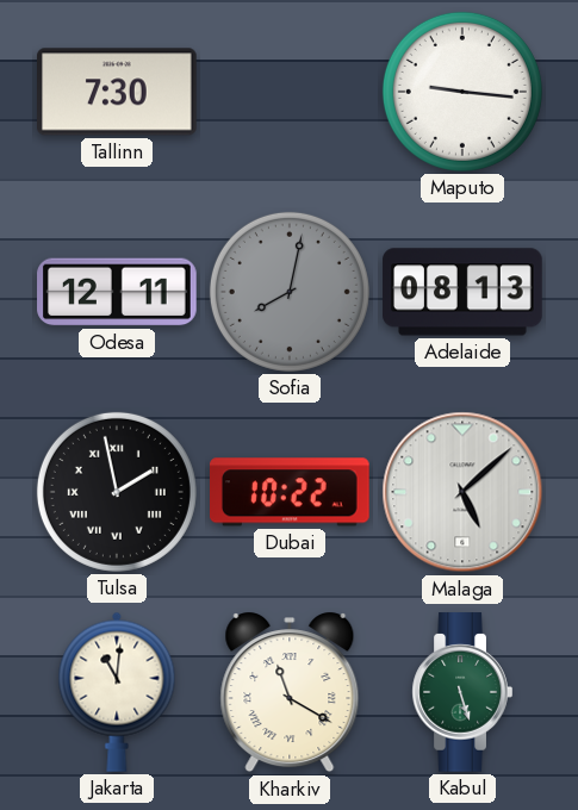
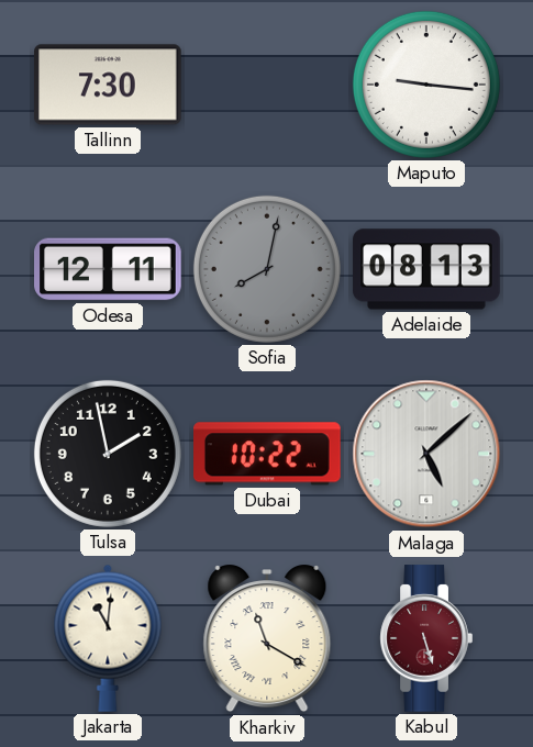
Tulsa numerals: Roman -> Arabic (108, 454)
Kabul dial: green -> burgundy (426, 638)
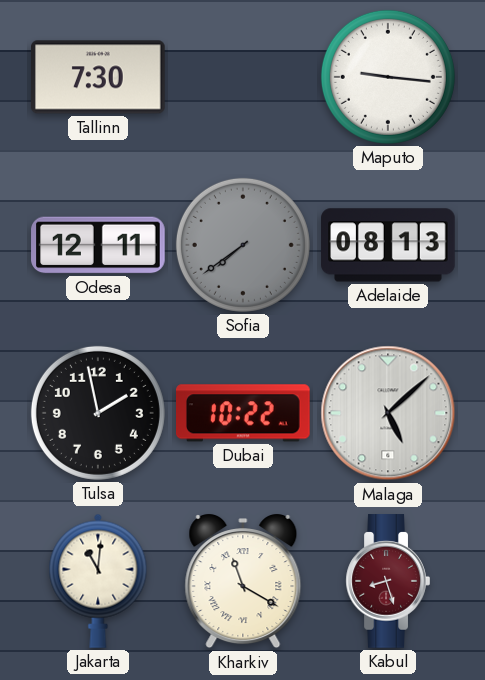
Sofia: 8:02 -> 7:39 (243, 245)
Kabul: 5:27 -> 8:27 (388, 581)
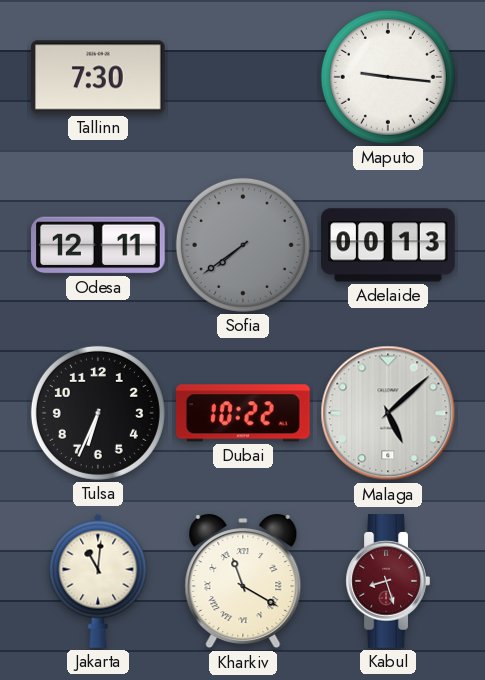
Adelaide: 08:13 -> 00:13 (388, 245)
Tulsa: 1:58 -> 6:34 (98, 413)
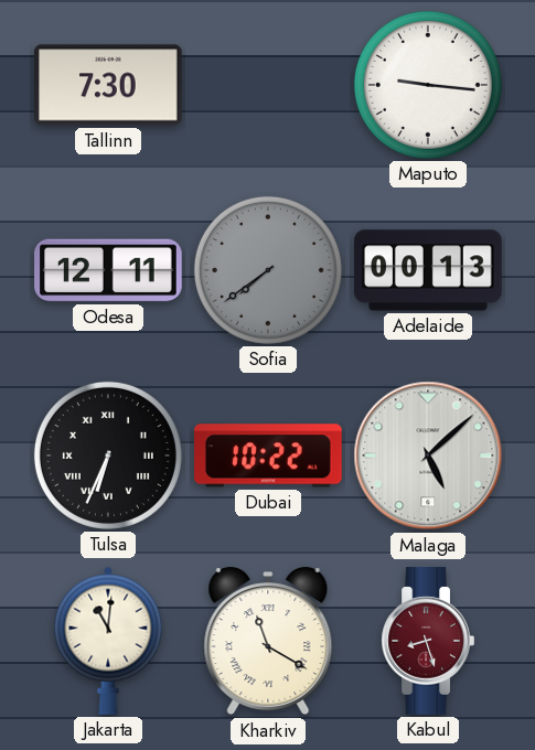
Tulsa numerals: Arabic -> Roman (108, 456)
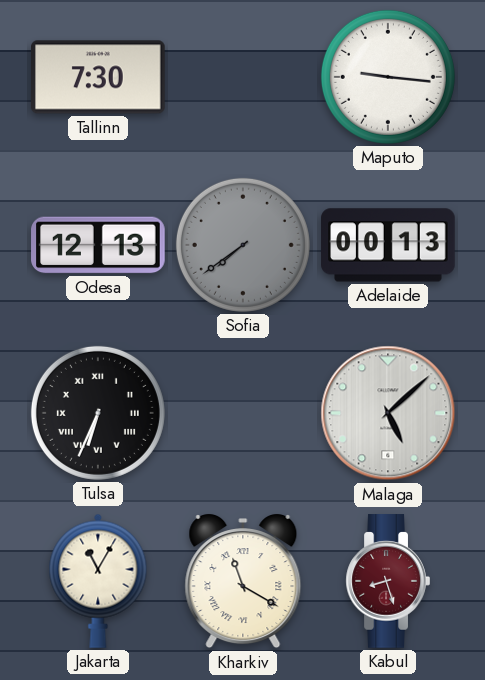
Odesa: 12:11 -> 12:13 (98, 245)
Dubai: 10:22 -> none (269, 456)
Jakarta: 11:01 -> 11:05 (98, 581)
